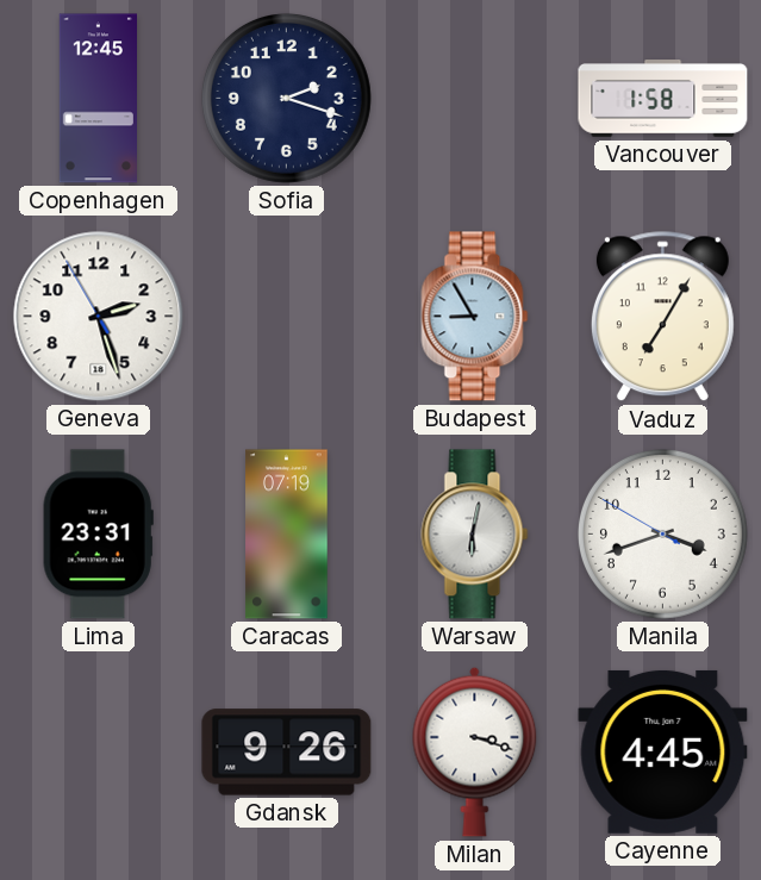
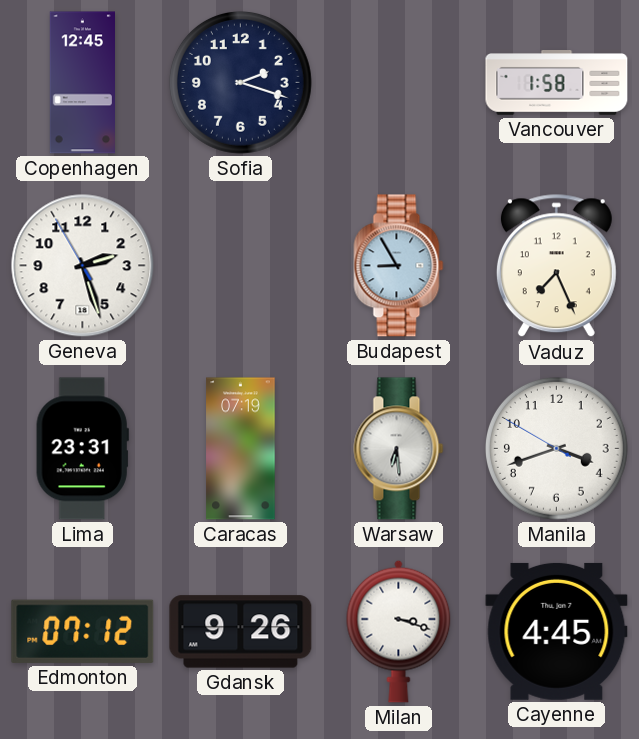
Vaduz: 7:05 -> 7:26 (556, 266)
Warsaw: 6:02 -> 6:29 (399, 449)
Edmonton: none -> 07:12 (83, 631)
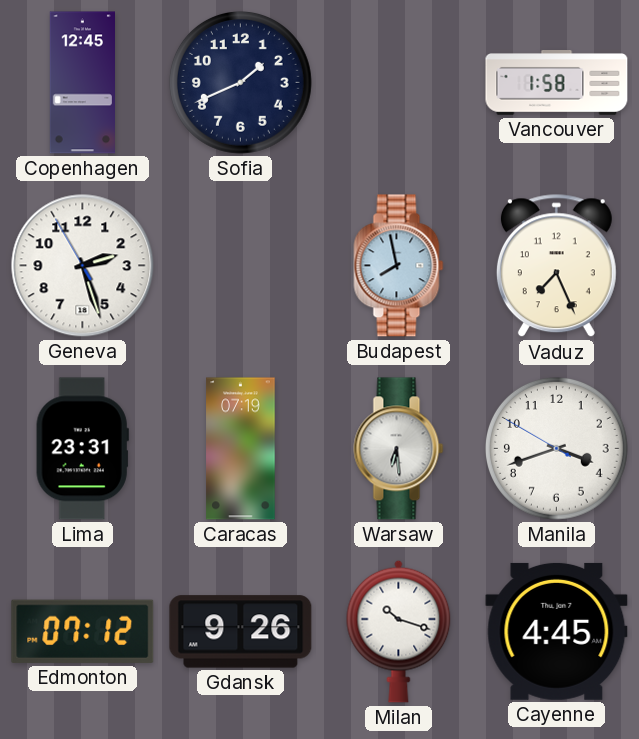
Sofia: 2:18 -> 1:41 (240, 82)
Budapest: 8:55 -> 7:58 (399, 266)
Milan: 3:18 -> 10:18 (399, 631)
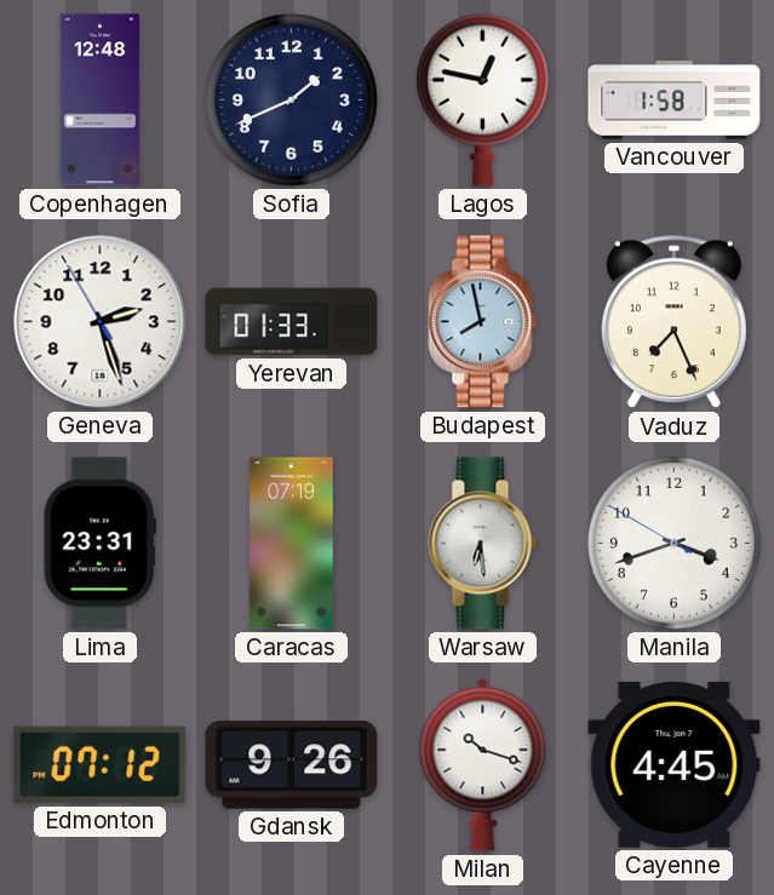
Copenhagen: 12:45 -> 12:48 (99, 101)
Lagos: none -> 12:47 (482, 99)
Yerevan: none -> 01:33 (292, 322)
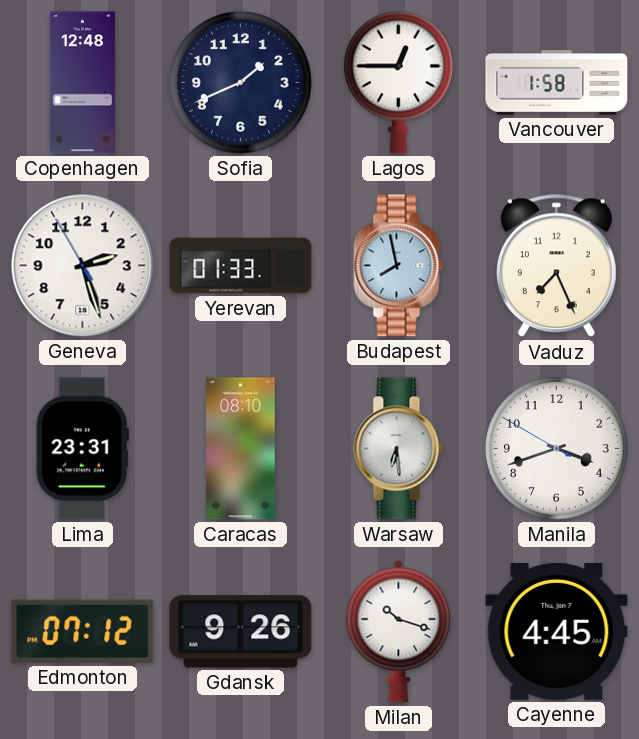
Lagos: 12:47 -> 12:45 (398, 82)
Caracas: 07:19 -> 08:10 (241, 449)
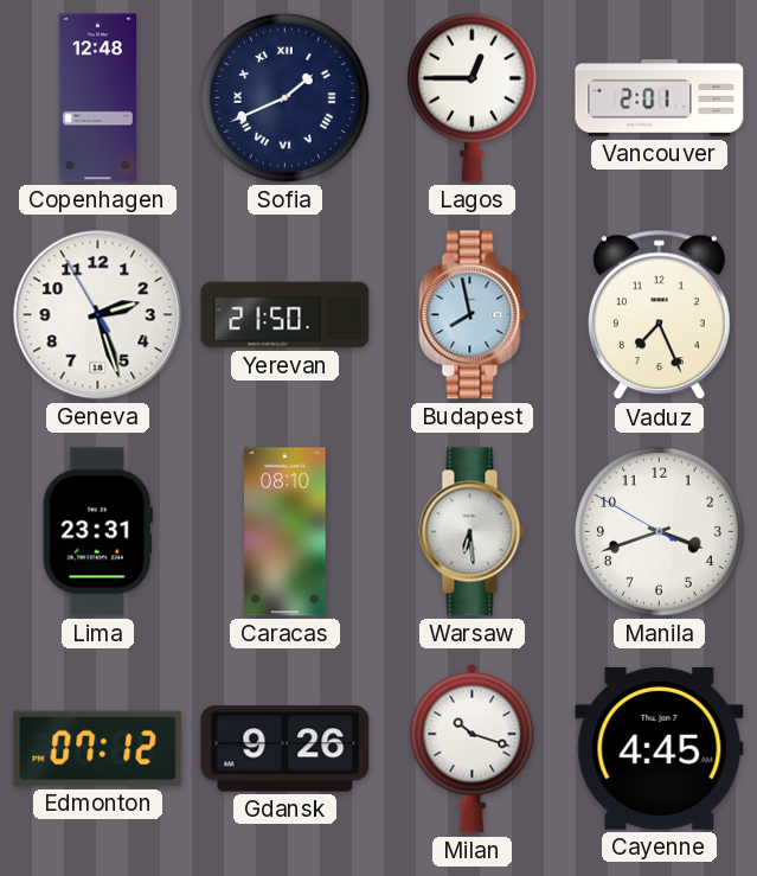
Sofia numerals: Arabic -> Roman (284, 97)
Vancouver: 1:58 -> 2:01 (660, 98)
Yerevan: 01:33 -> 21:50 (286, 315)
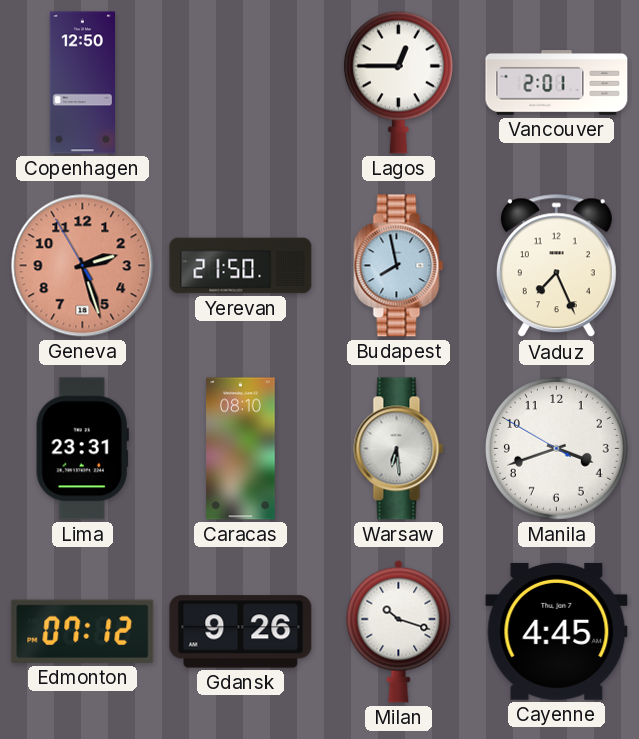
Copenhagen: 12:48 -> 12:50 (82, 83)
Sofia: 1:41 -> none (284, 97)
Geneva dial: white -> salmon (83, 266)
